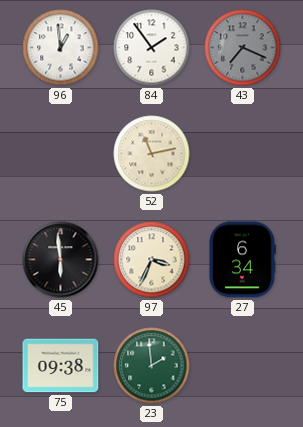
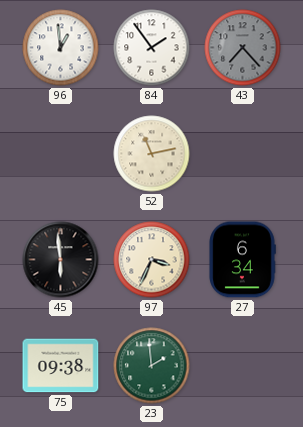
43: 7:19 -> 7:23 (243, 48)
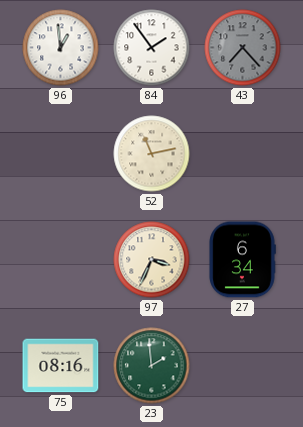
45: 5:59 -> none (61, 260)
75: 09:38 -> 08:16 (61, 366)
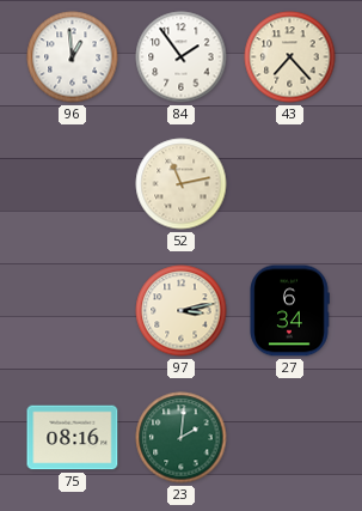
43 dial: grey -> cream (290, 57)
97: 3:34 -> 3:13 (182, 311)
23: 1:59 -> 2:01 (182, 438)
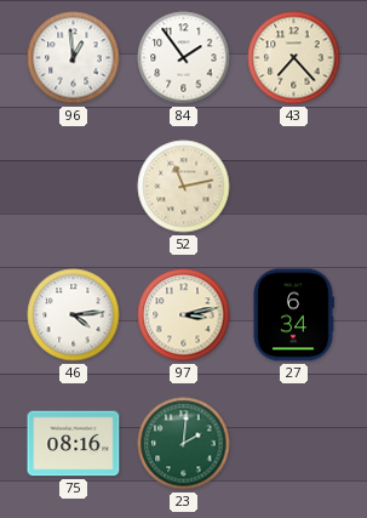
46: none -> 4:14 (74, 315)
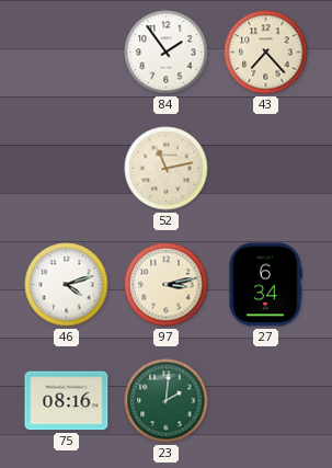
96: 12:59 -> none (74, 58)
46: 4:14 -> 4:12 (67, 285)
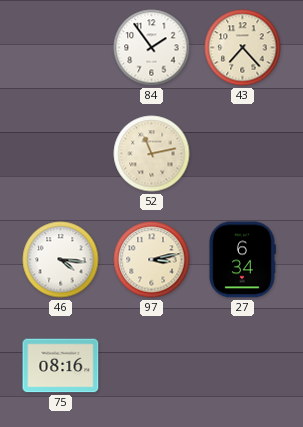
46: 4:12 -> 4:16 (61, 260)
23: 2:01 -> none (167, 401)
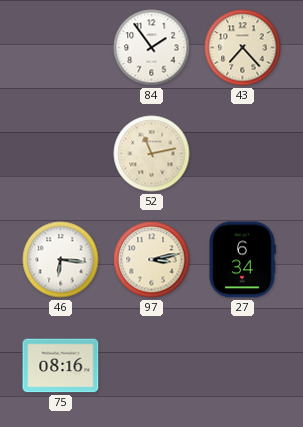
46: 4:16 -> 6:16 (61, 260)
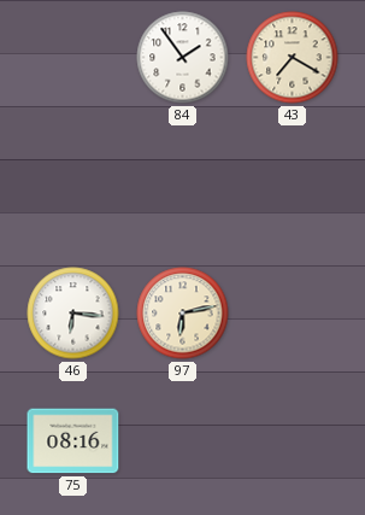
43: 7:23 -> 7:20 (293, 58)
52: 11:13 -> none (152, 154)
97: 3:13 -> 6:13 (183, 314)
27: 6:34 -> none (242, 260)
